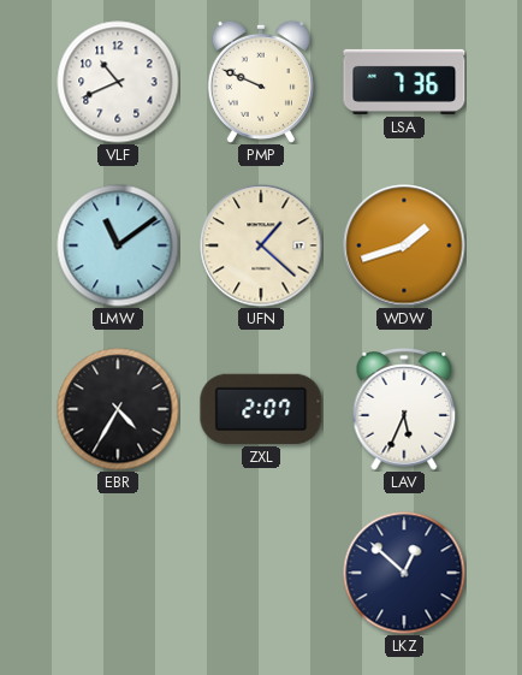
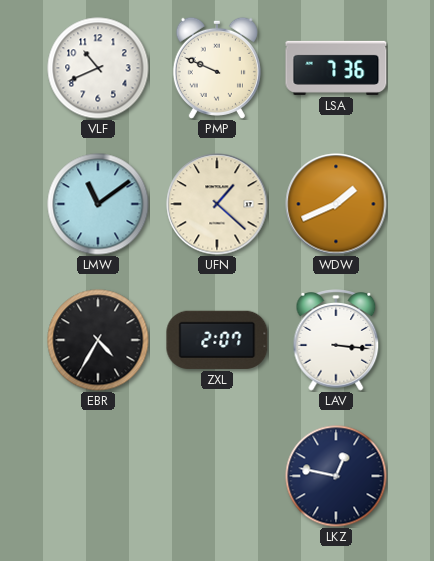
WDW: 1:42 -> 1:41 (336, 204)
LAV: 5:34 -> 3:16 (336, 340)
LKZ: 12:52 -> 12:47 (336, 476)
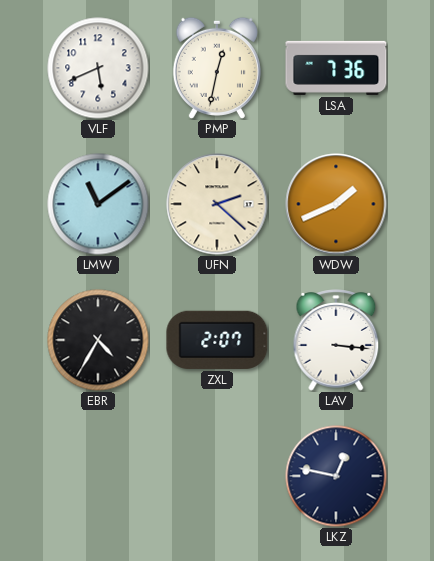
VLF: 10:41 -> 5:41 (98, 68)
PMP: 9:49 -> 12:32 (217, 68)
UFN: 1:22 -> 2:22 (217, 204)
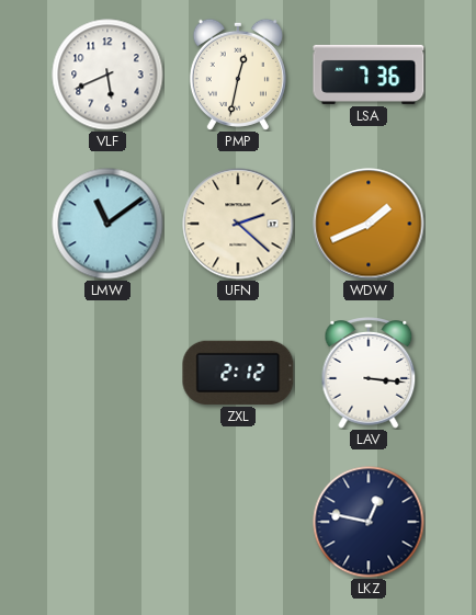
EBR: 4:35 -> none (98, 340)
ZXL: 2:07 -> 2:12 (238, 373)
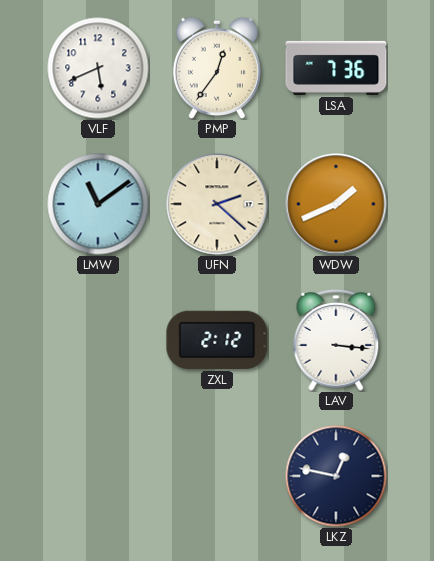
PMP: 12:32 -> 12:36 (217, 68)
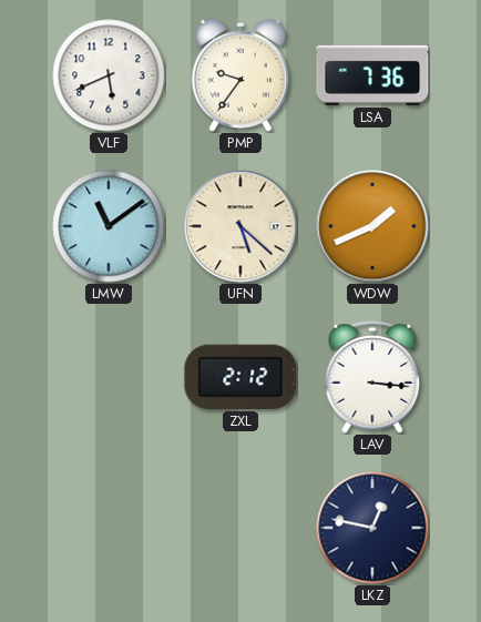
PMP: 12:36 -> 9:36 (240, 75)
UFN: 2:22 -> 5:22 (240, 226)
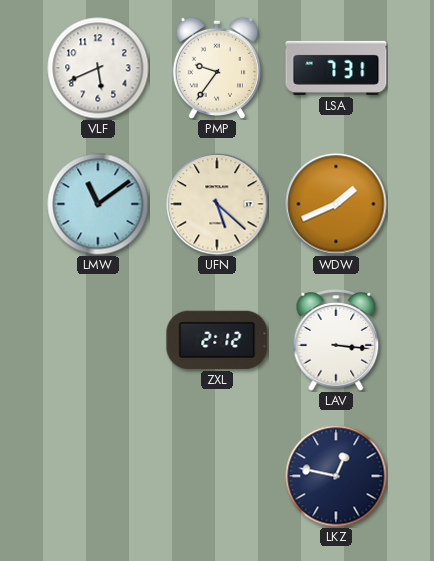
LSA: 7:36 -> 7:31 (336, 68)
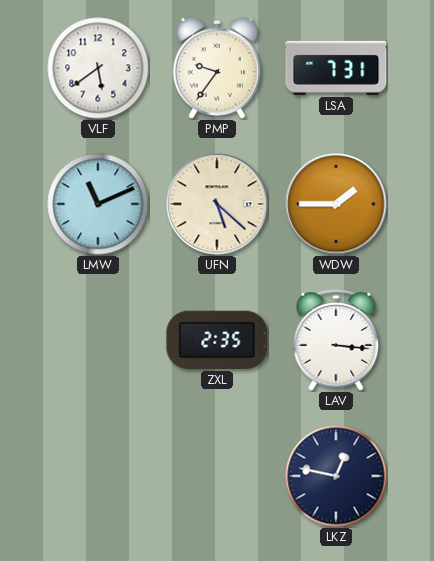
VLF: 5:41 -> 5:39 (98, 68)
LMW: 11:09 -> 11:11 (98, 204)
WDW: 1:41 -> 1:45 (336, 204)
ZXL: 2:12 -> 2:35 (217, 340)
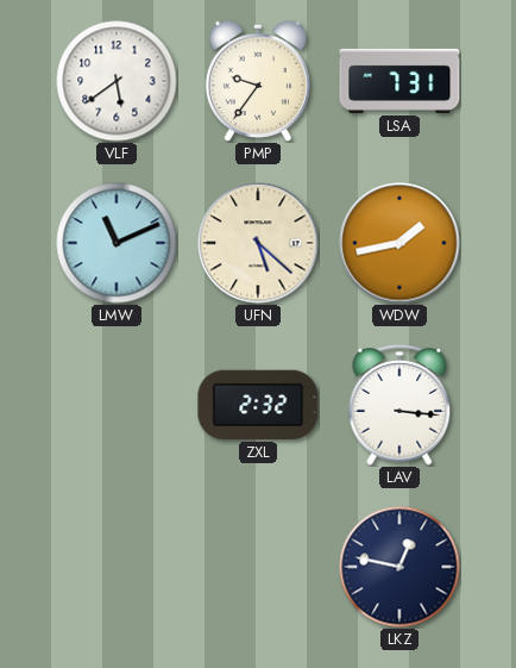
WDW: 1:45 -> 1:43 (399, 243)
ZXL: 2:35 -> 2:32 (258, 405)
